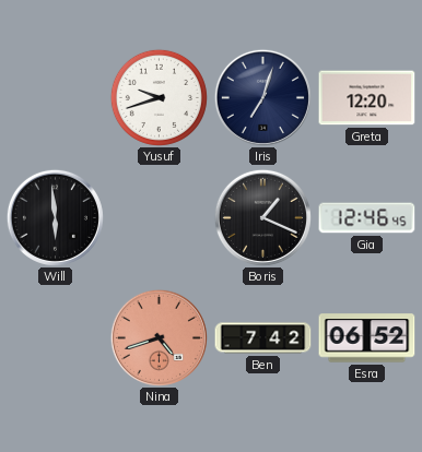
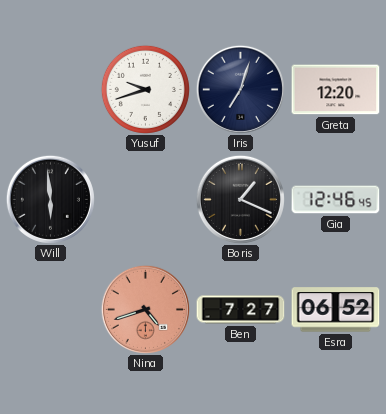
Ben: 7:42 -> 7:27 (241, 310)
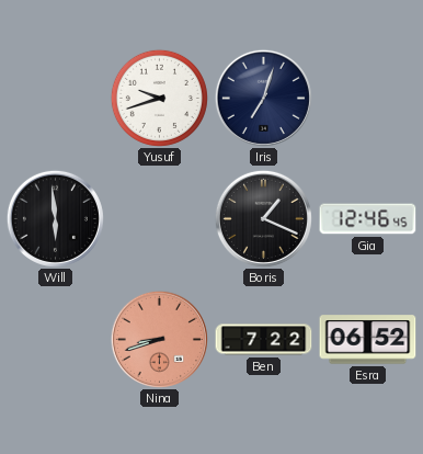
Greta: 12:20 -> none (336, 90)
Nina: 4:42 -> 8:42 (159, 339)
Ben: 7:27 -> 7:22 (264, 340)
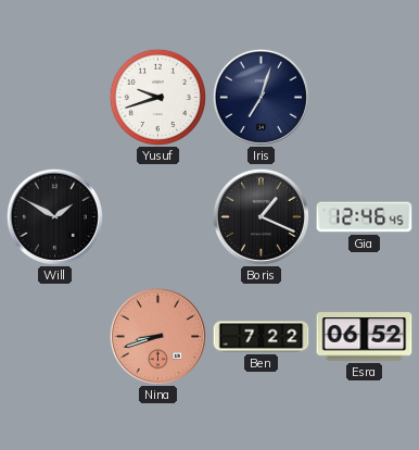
Will: 5:59 -> 1:50 (54, 216)
